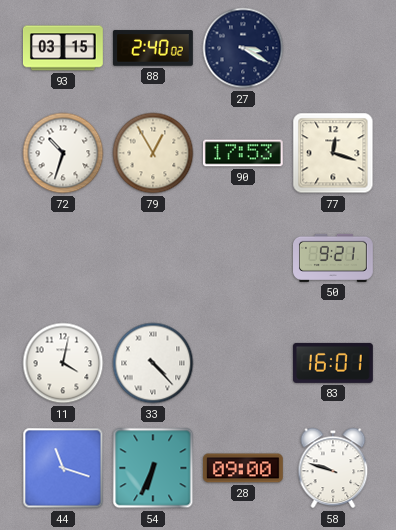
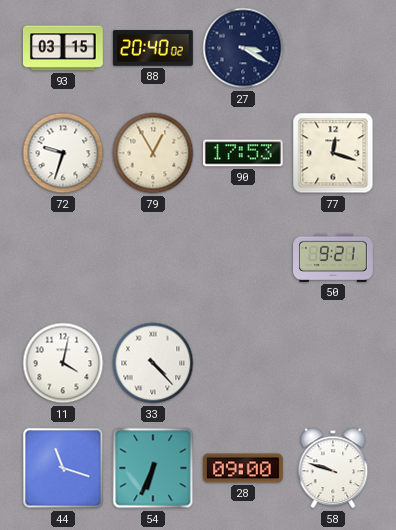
88: 2:40 -> 20:40 (153, 48)
72: 10:33 -> 9:33 (63, 153)
83: 16:01 -> none (333, 363)
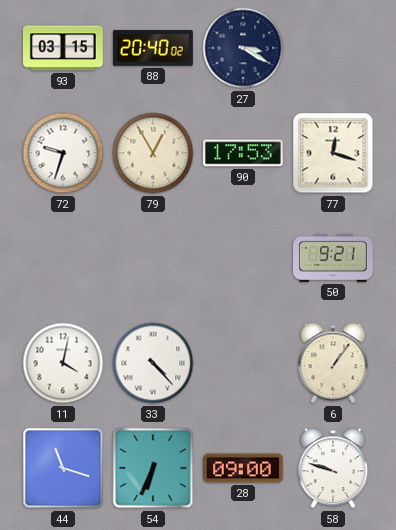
6: none -> 1:06 (333, 363)
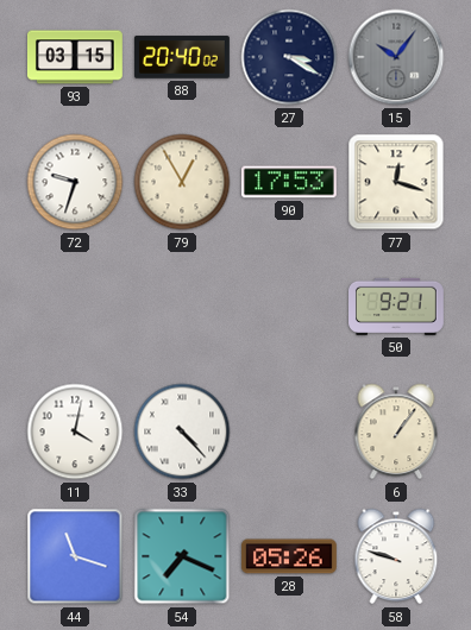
15: none -> 10:06 (396, 57)
54: 6:34 -> 7:19 (182, 556)
28: 09:00 -> 05:26 (289, 556)
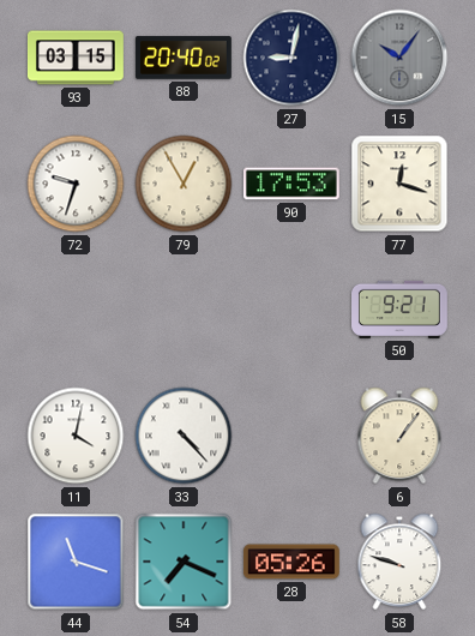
27: 3:20 -> 9:02 (291, 58)
